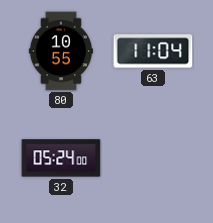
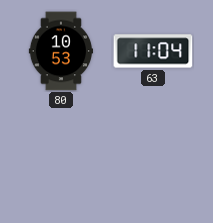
80: 10:55 -> 10:53 (60, 51)
32: 05:24 -> none (61, 158)
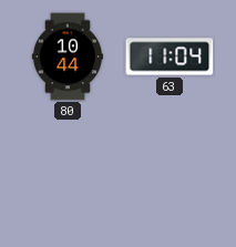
80: 10:53 -> 10:44 (66, 56)
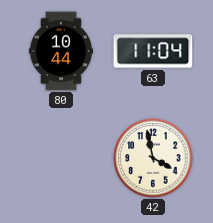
42: none -> 3:58 (153, 158)
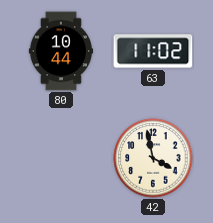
63: 11:04 -> 11:02 (153, 51)
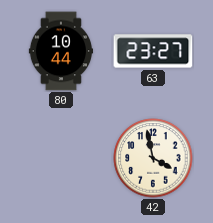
63: 11:02 -> 23:27 (153, 51)
